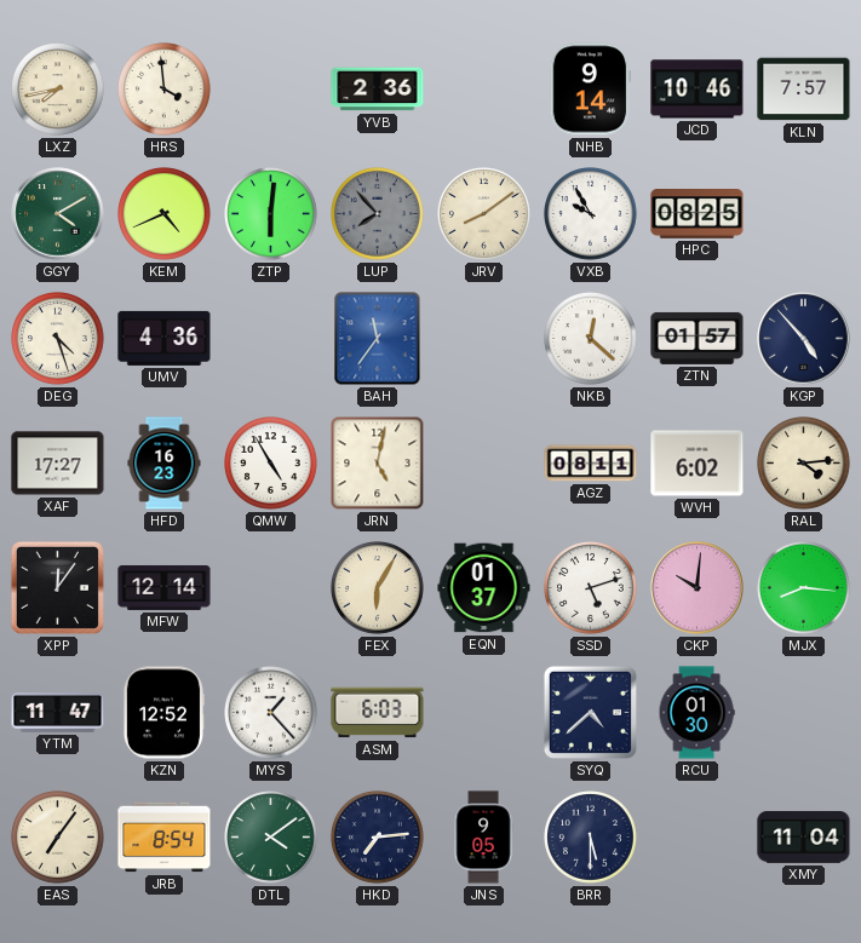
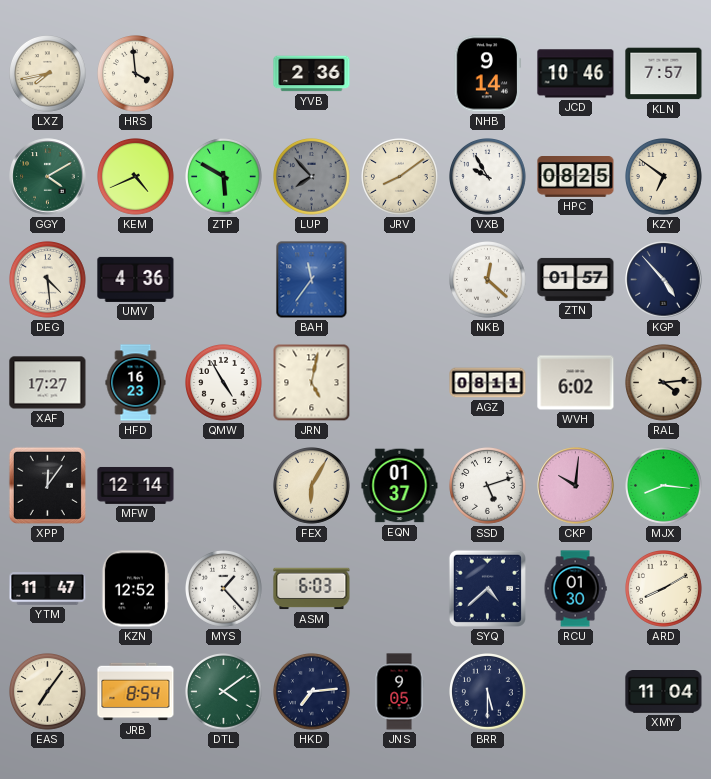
ZTP: 6:01 -> 5:50 (224, 177)
KZY: none -> 6:51 (664, 177)
DEG: 4:27 -> 4:29 (48, 280)
ARD: none -> 8:10 (664, 589)
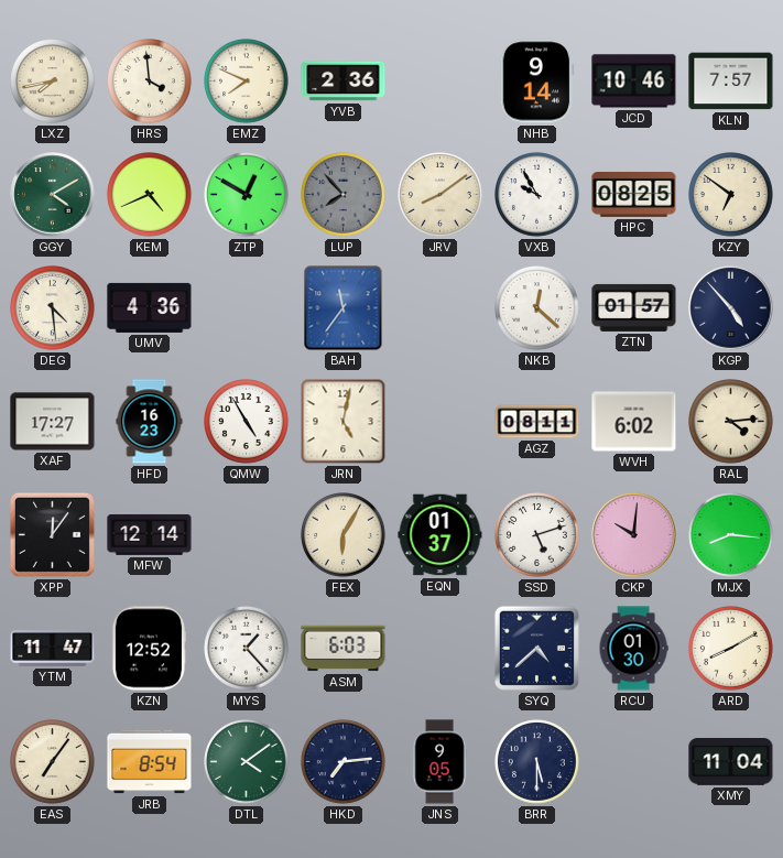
EMZ: none -> 7:49 (247, 82)
ZTP: 5:50 -> 12:50 (247, 195)
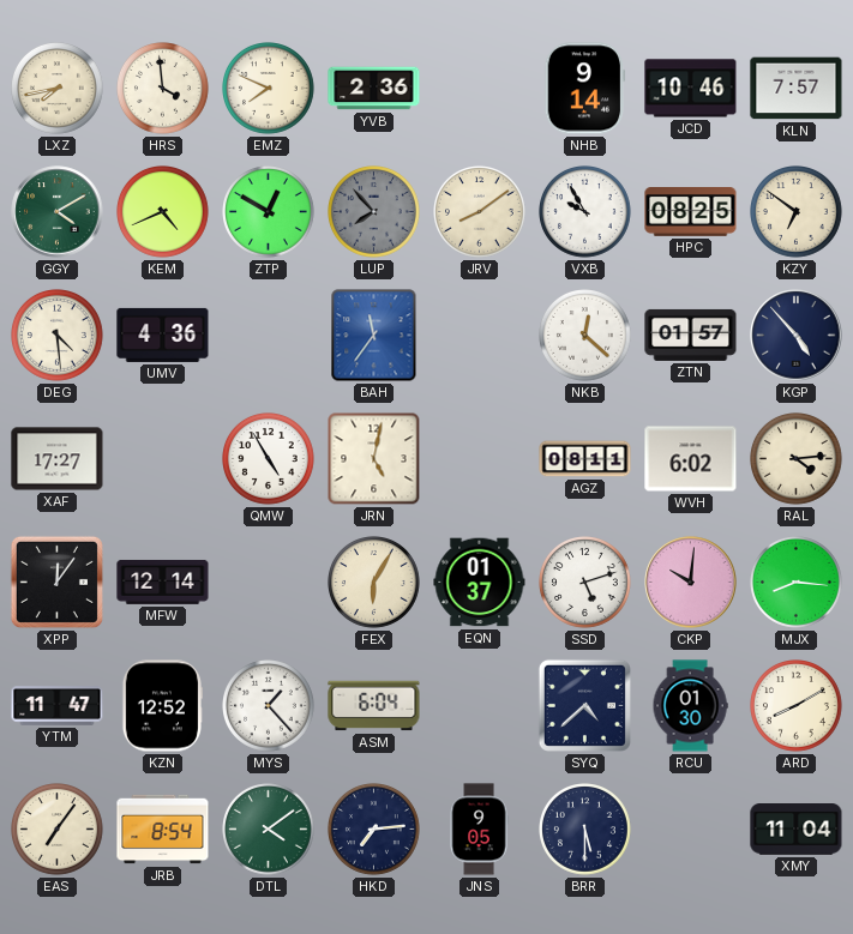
HFD: 16:23 -> none (150, 422)
ASM: 6:03 -> 6:04 (374, 706)
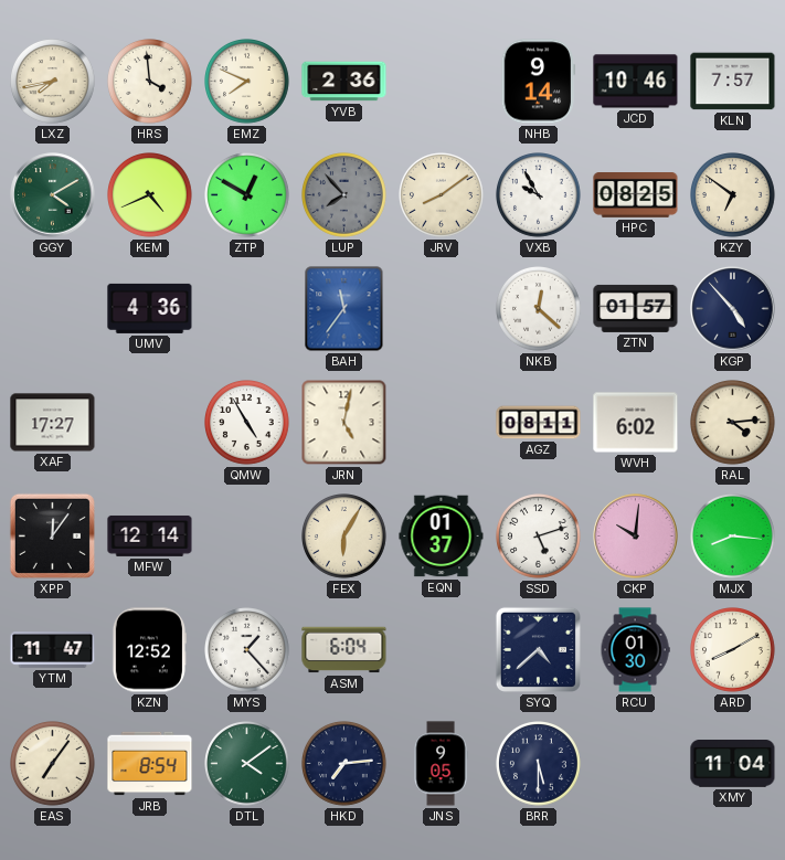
DEG: 4:29 -> none (58, 336)
